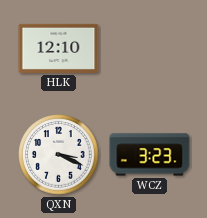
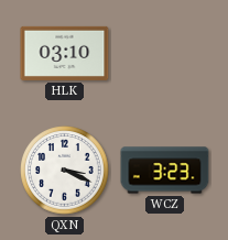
HLK: 12:10 -> 03:10 (65, 53)
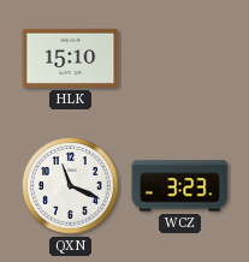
HLK: 03:10 -> 15:10 (71, 58)
QXN: 3:19 -> 11:19 (71, 186)
